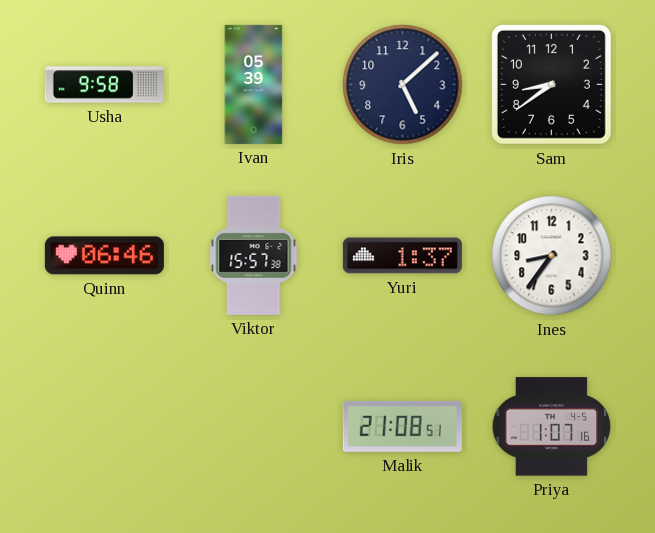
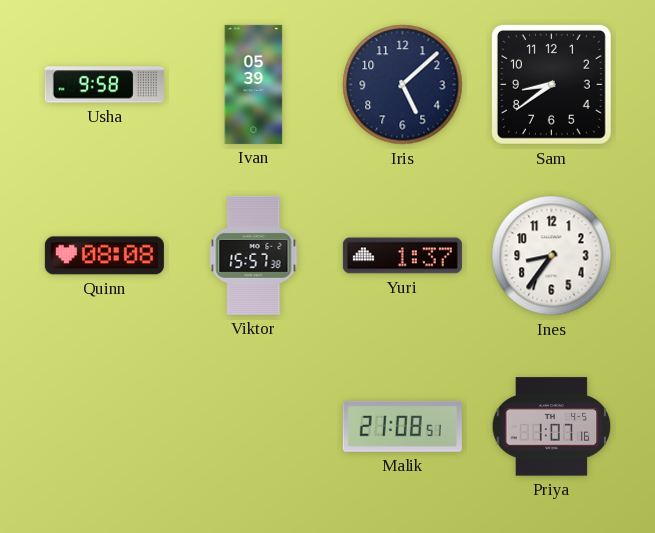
Quinn: 06:46 -> 08:08 (104, 256)
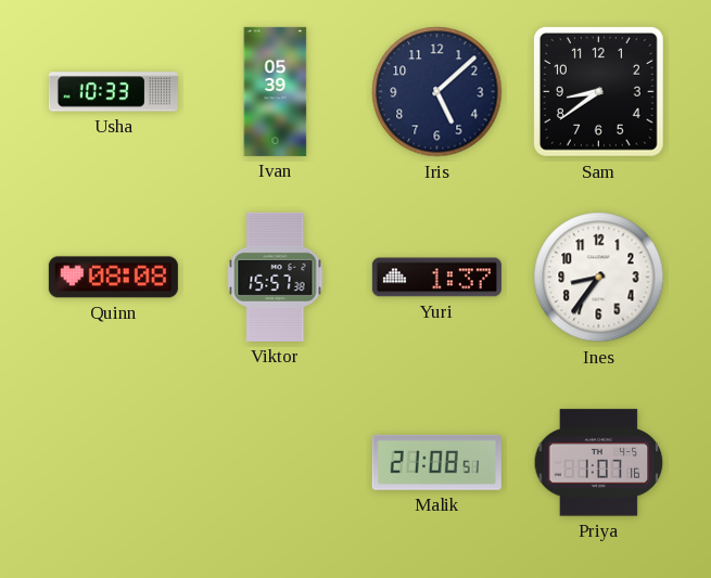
Usha: 9:58 -> 10:33 (113, 92)
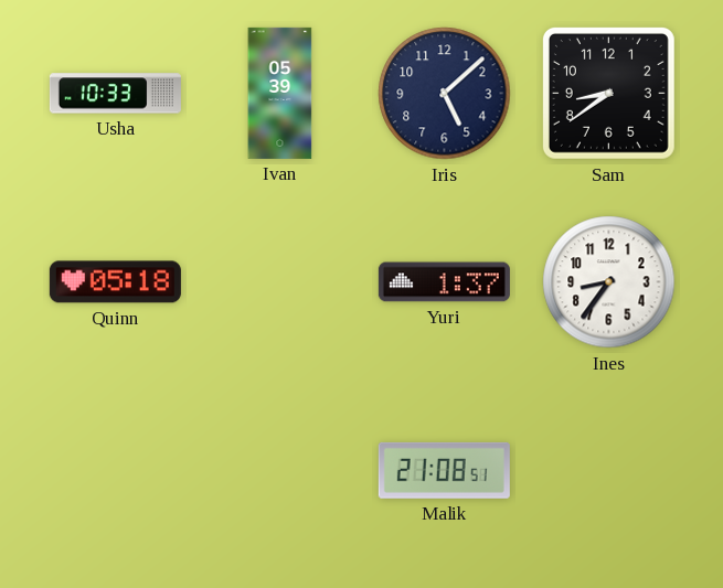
Quinn: 08:08 -> 05:18 (115, 282)
Viktor: 15:57 -> none (276, 277)
Priya: 1:07 -> none (599, 463)
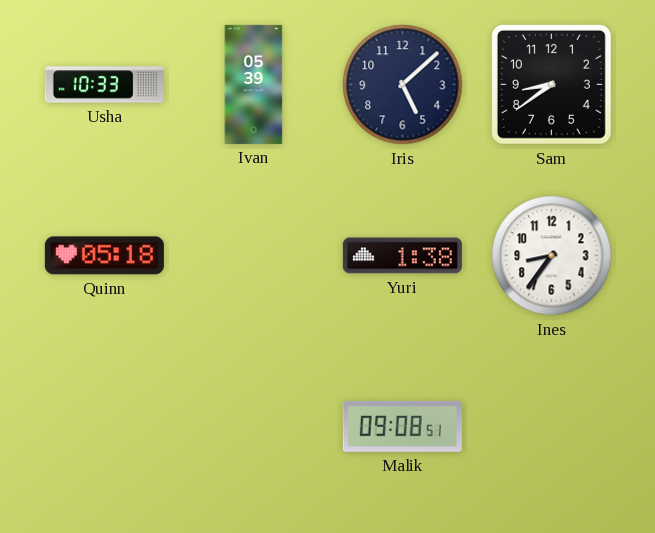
Yuri: 1:37 -> 1:38 (402, 256)
Malik: 21:08 -> 09:08 (402, 426)
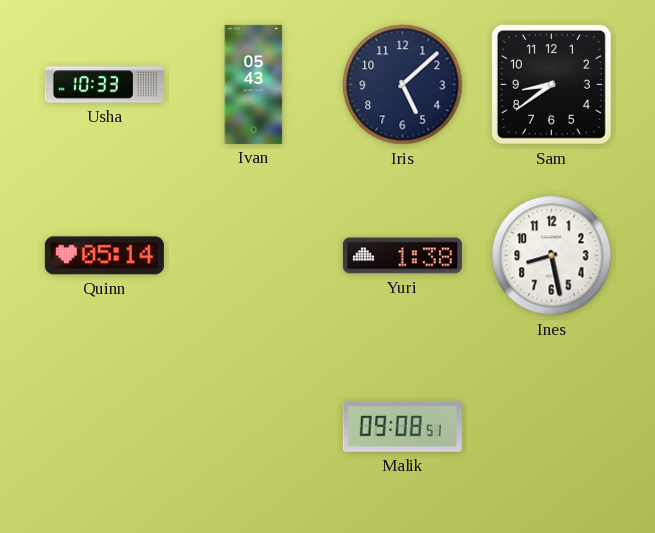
Ivan: 05:39 -> 05:43 (254, 84)
Quinn: 05:18 -> 05:14 (104, 256)
Ines: 8:36 -> 8:28 (552, 256)
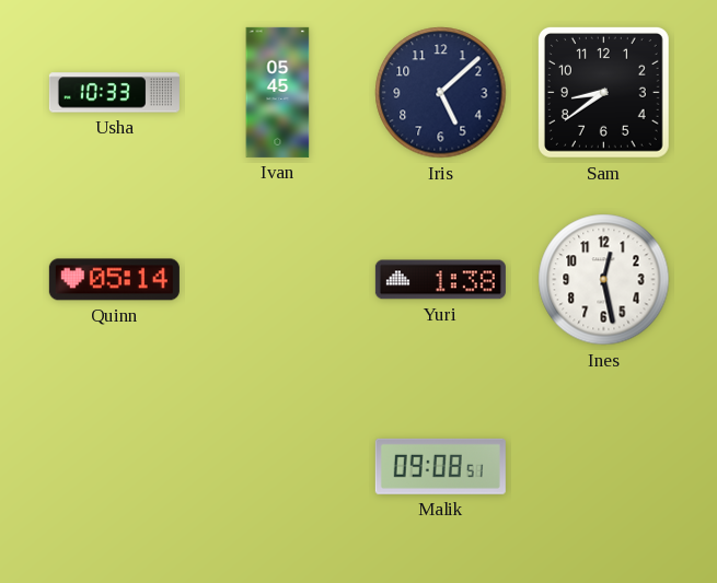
Ivan: 05:43 -> 05:45 (278, 92)
Ines: 8:28 -> 12:28 (604, 280)
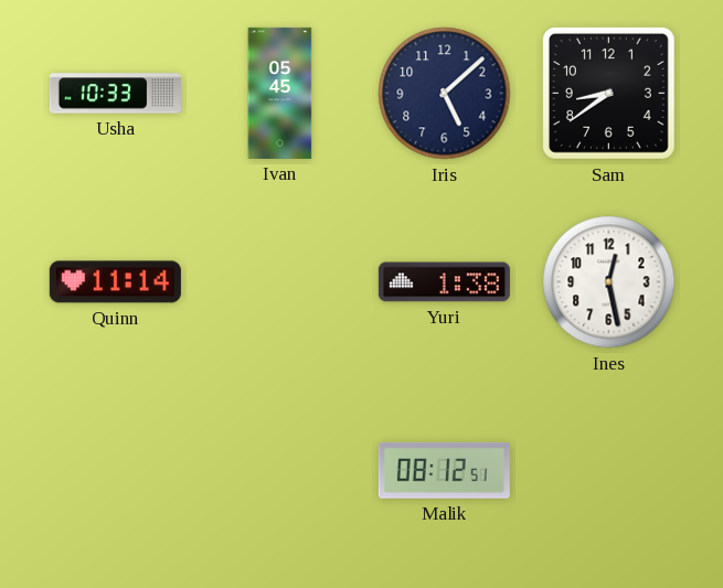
Quinn: 05:14 -> 11:14 (115, 282)
Malik: 09:08 -> 08:12 (444, 470)
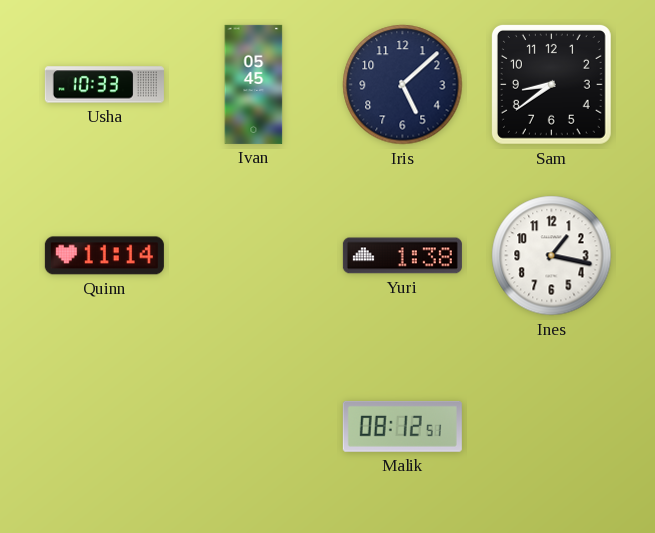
Ines: 12:28 -> 1:17 (552, 256)
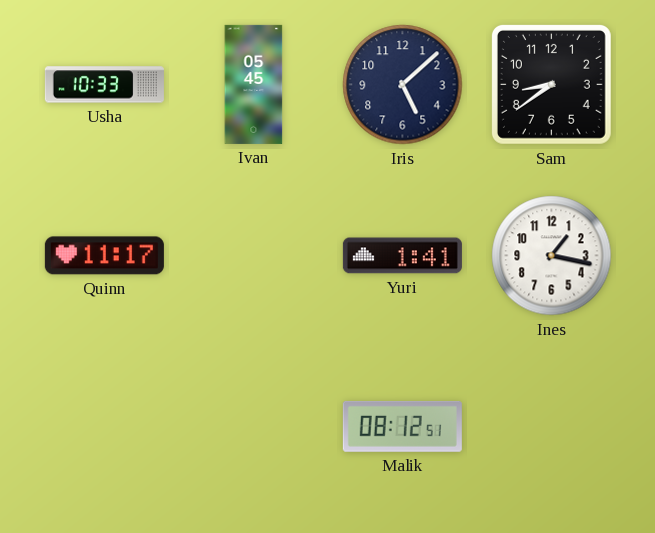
Quinn: 11:14 -> 11:17 (104, 256)
Yuri: 1:38 -> 1:41 (402, 256)
